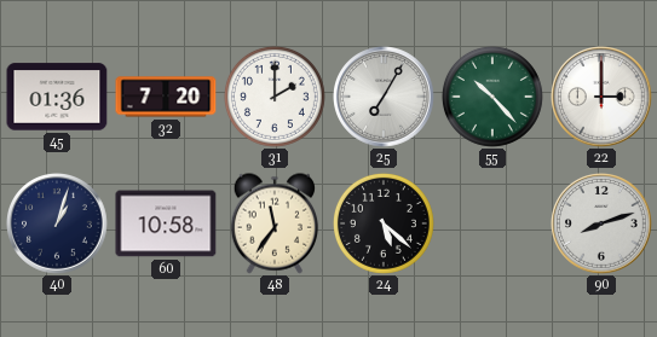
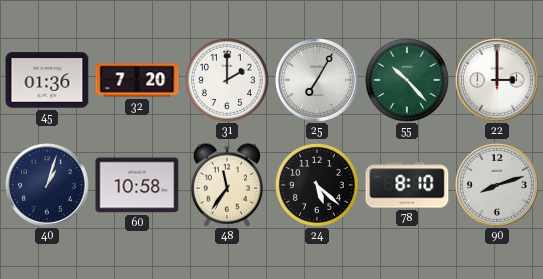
78: none -> 8:10 (407, 185)
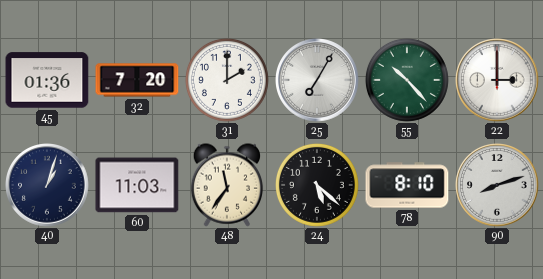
60: 10:58 -> 11:03 (137, 185)
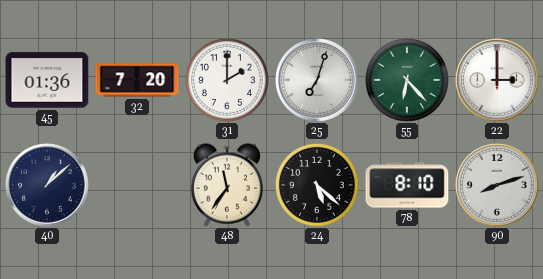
25: 7:05 -> 7:03 (317, 80)
55: 10:23 -> 6:23 (407, 80)
40: 1:03 -> 1:08 (47, 185)
60: 11:03 -> none (137, 185)
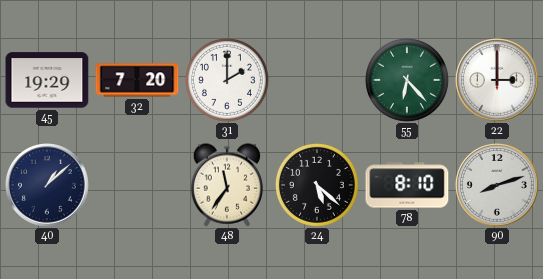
45: 01:36 -> 19:29 (47, 80)
25: 7:03 -> none (317, 80)
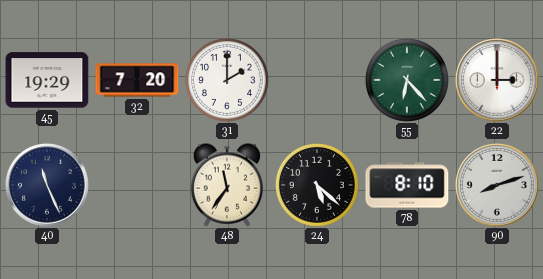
40: 1:08 -> 11:26 (47, 185)
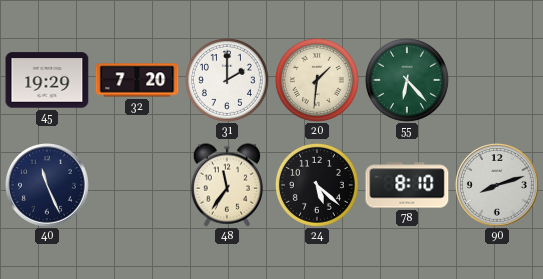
20: none -> 1:31 (317, 80)
22: 3:00 -> none (497, 80)
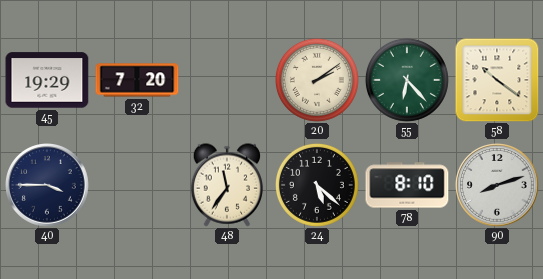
31: 2:00 -> none (227, 80)
20: 1:31 -> 2:09 (317, 80)
58: none -> 10:21 (497, 80)
40: 11:26 -> 3:45 (47, 185)
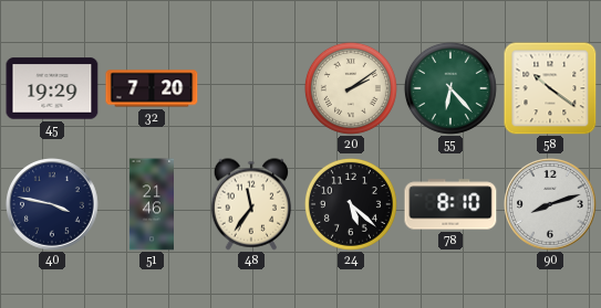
40: 3:45 -> 3:47 (52, 204)
51: none -> 21:46 (151, 204)
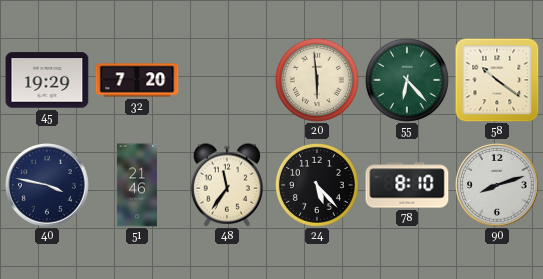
20: 2:09 -> 5:59 (317, 80)
24: 5:22 -> 5:23 (317, 185)
